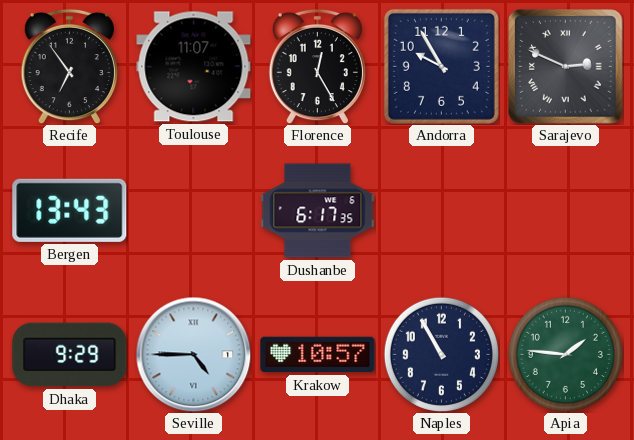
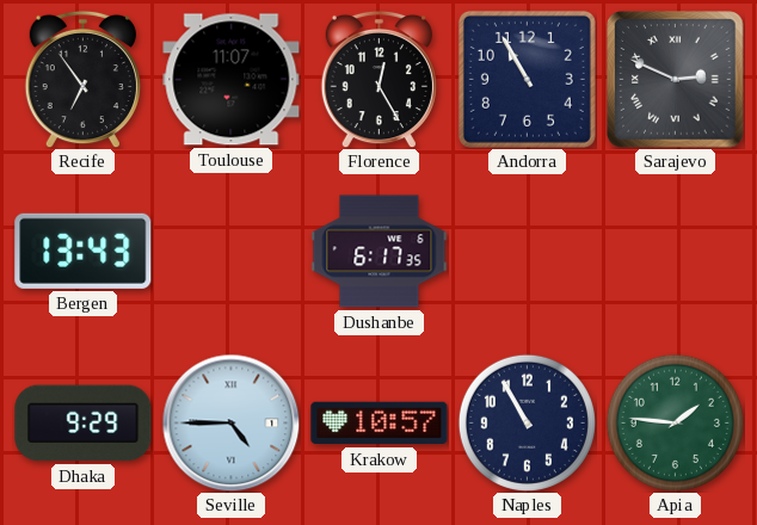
Andorra: 9:55 -> 10:55 (527, 79)
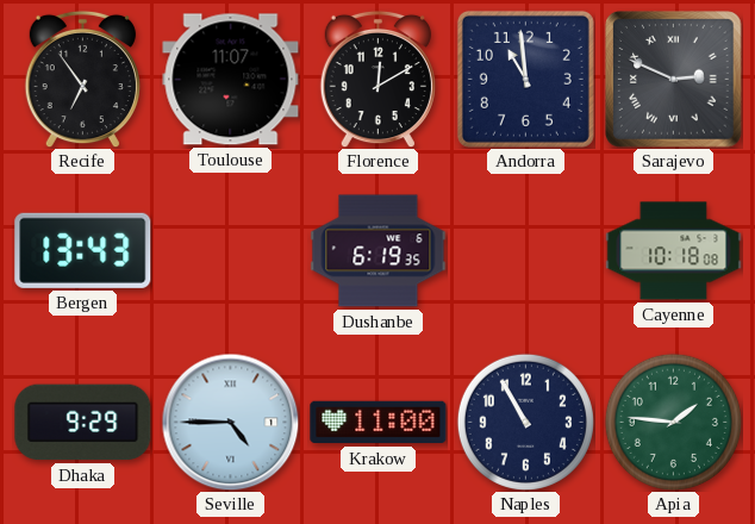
Florence: 12:25 -> 12:10 (377, 79)
Andorra: 10:55 -> 10:59 (525, 79)
Dushanbe: 6:17 -> 6:19 (379, 251)
Cayenne: none -> 10:18 (674, 251)
Krakow: 10:57 -> 11:00 (379, 423)
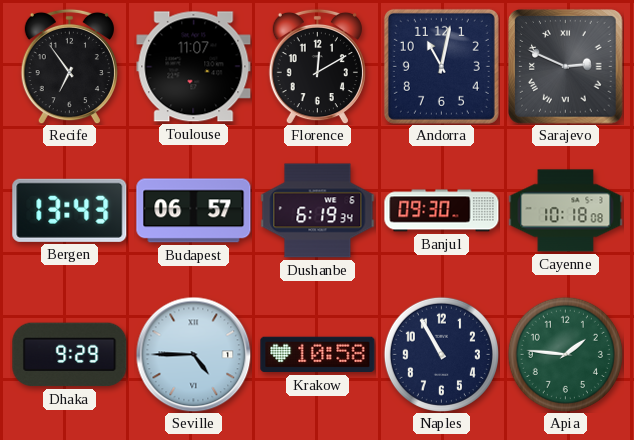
Andorra: 10:59 -> 11:02 (441, 66)
Budapest: none -> 06:57 (194, 211)
Dushanbe: 6:19:35 -> 6:19:34 (318, 211)
Banjul: none -> 09:30 (442, 211)
Krakow: 11:00 -> 10:58 (318, 355)
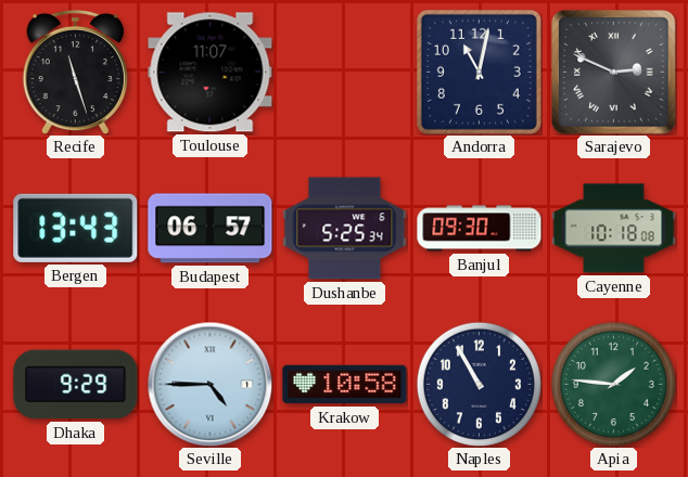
Recife: 6:54 -> 11:27 (75, 72)
Florence: 12:10 -> none (317, 66)
Dushanbe: 6:19 -> 5:25 (345, 229)
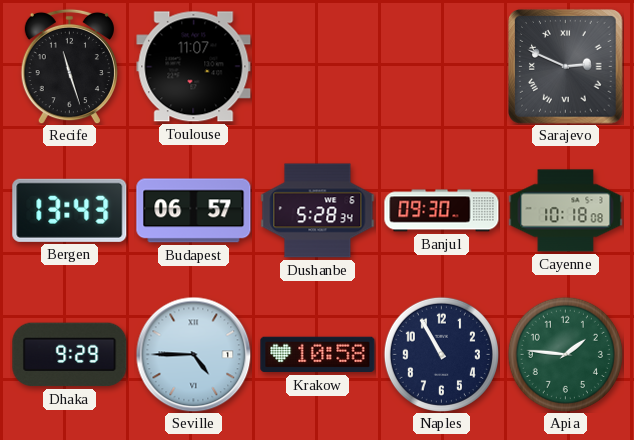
Andorra: 11:02 -> none (479, 72)
Dushanbe: 5:25 -> 5:28 (318, 211)
